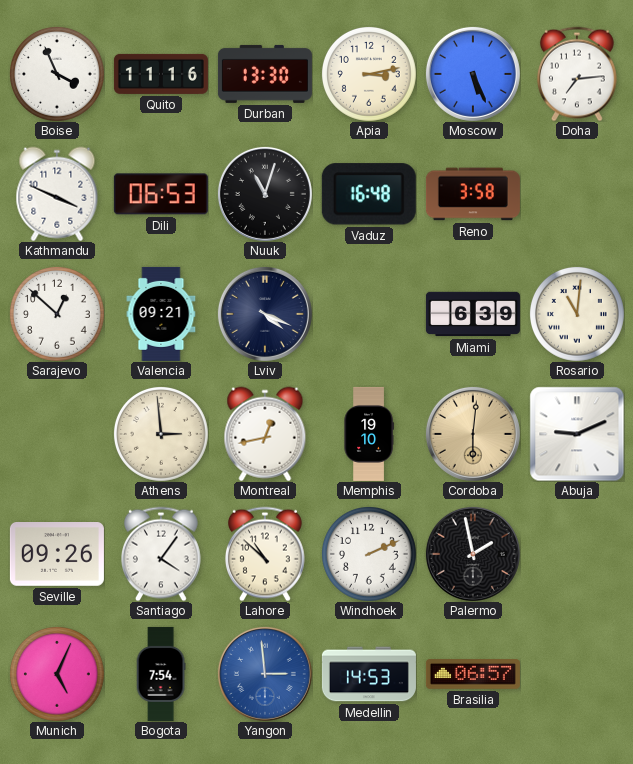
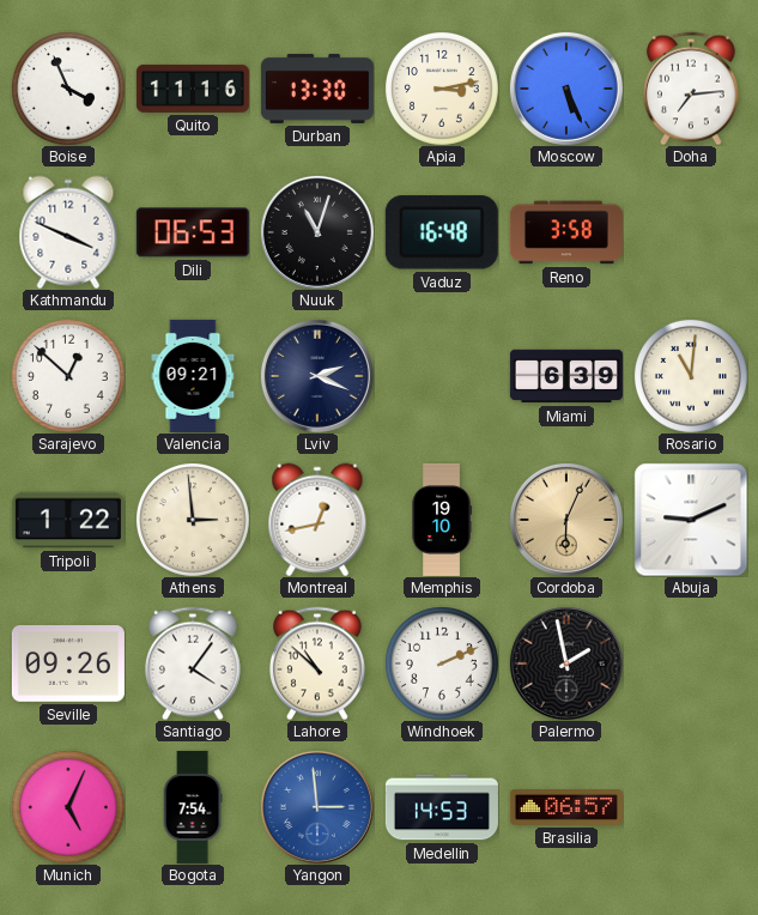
Lviv: 4:19 -> 2:19 (317, 376)
Tripoli: none -> 1:22 (68, 520)
Cordoba: 6:01 -> 6:04 (566, 520)
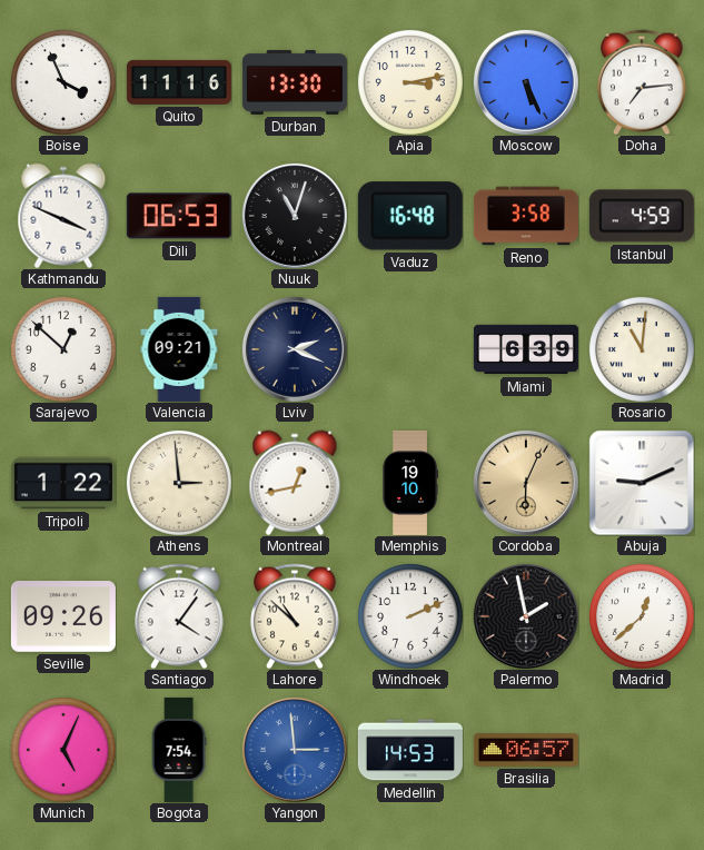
Istanbul: none -> 4:59 (642, 216)
Madrid: none -> 12:38 (642, 616)
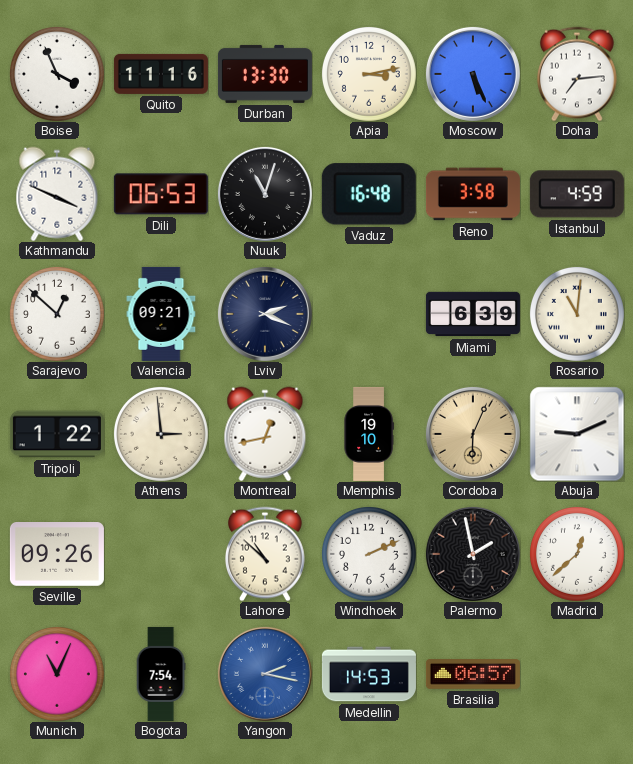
Santiago: 4:06 -> none (179, 616)
Munich: 5:04 -> 11:04 (57, 674)
Yangon: 2:59 -> 2:17 (265, 674)
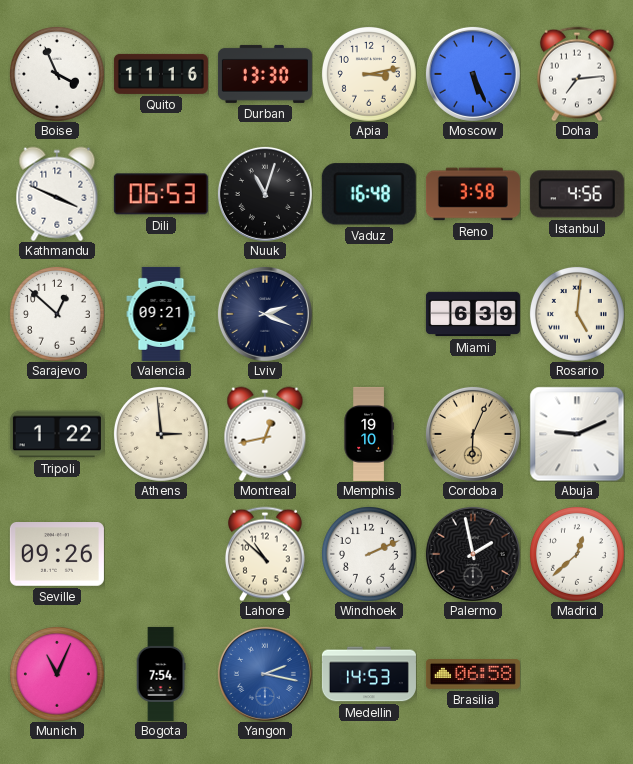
Istanbul: 4:59 -> 4:56 (577, 194)
Rosario: 11:01 -> 5:01 (577, 314)
Brasilia: 06:57 -> 06:58 (473, 675)
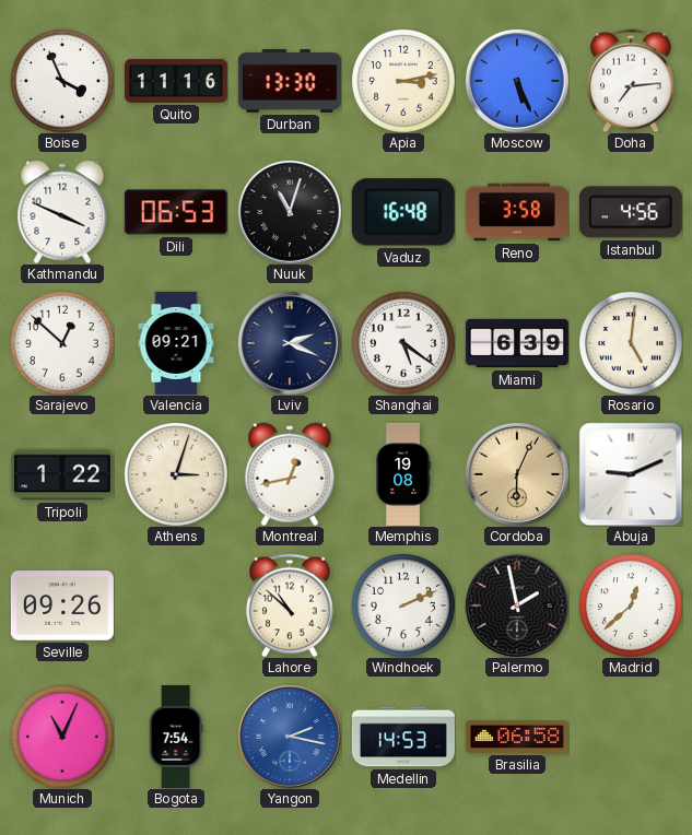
Shanghai: none -> 5:21 (403, 343)
Athens: 2:59 -> 3:03 (176, 474)
Memphis: 19:10 -> 19:08 (403, 474)
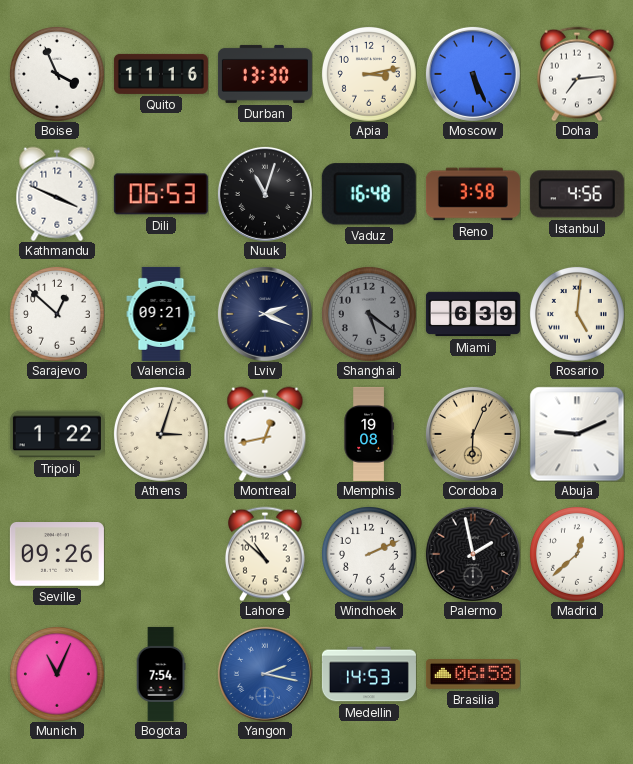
Shanghai dial: white -> grey (369, 314)
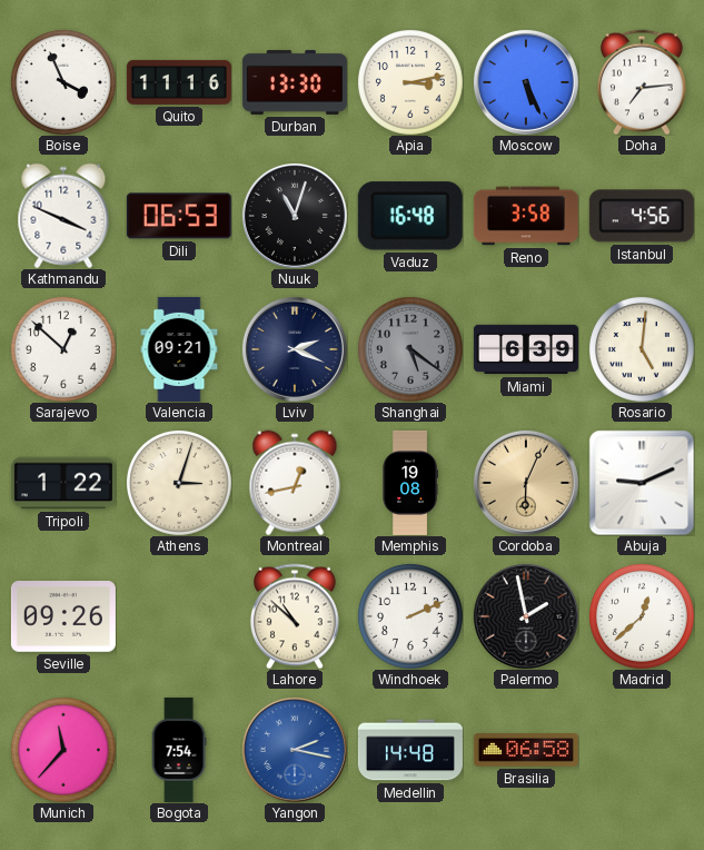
Munich: 11:04 -> 11:37 (63, 750)
Medellin: 14:53 -> 14:48 (410, 750)
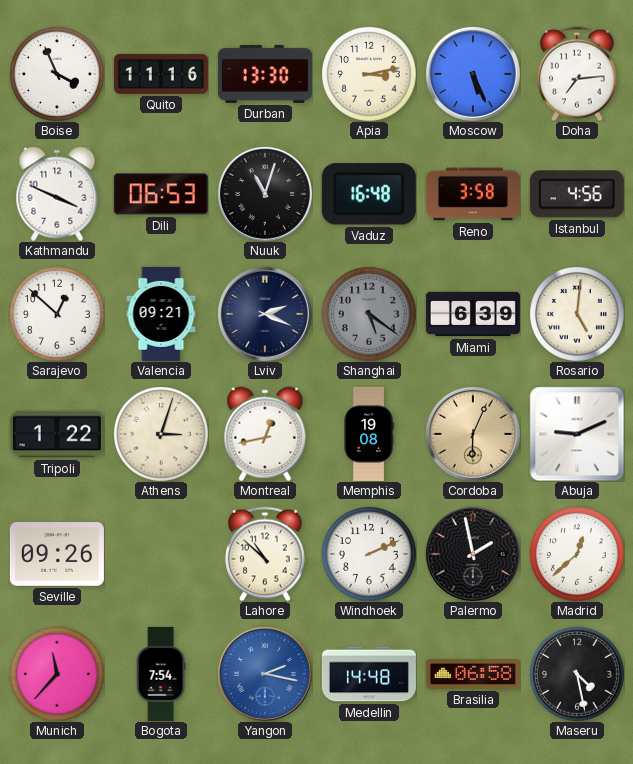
Maseru: none -> 4:28 (577, 674)
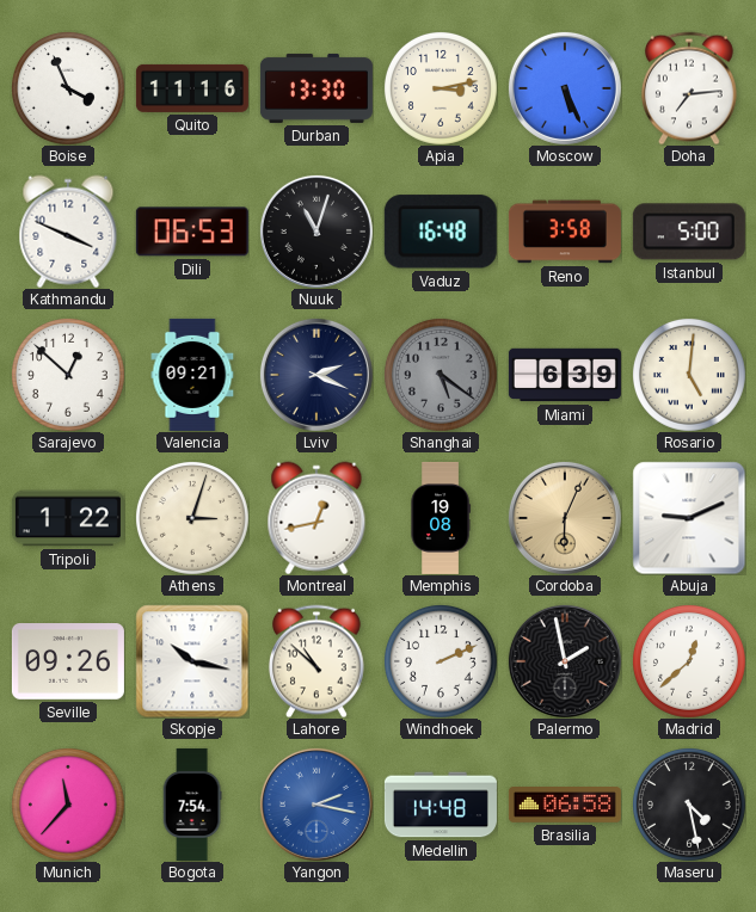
Istanbul: 4:56 -> 5:00 (689, 232)
Skopje: none -> 10:17 (192, 661)
